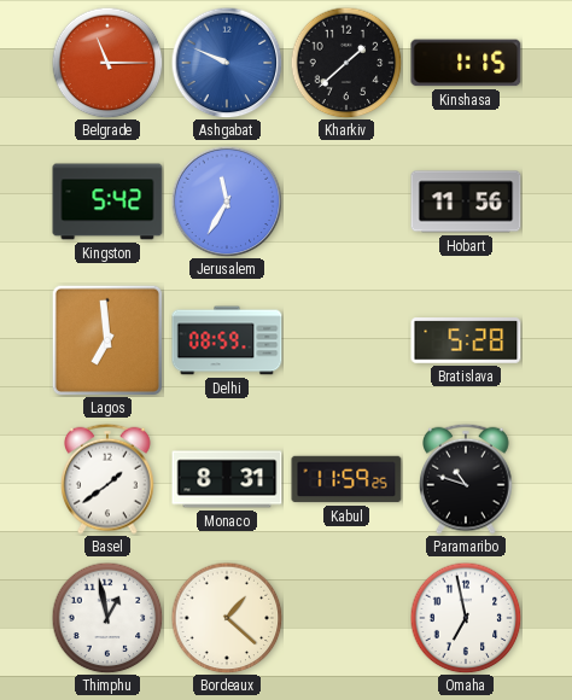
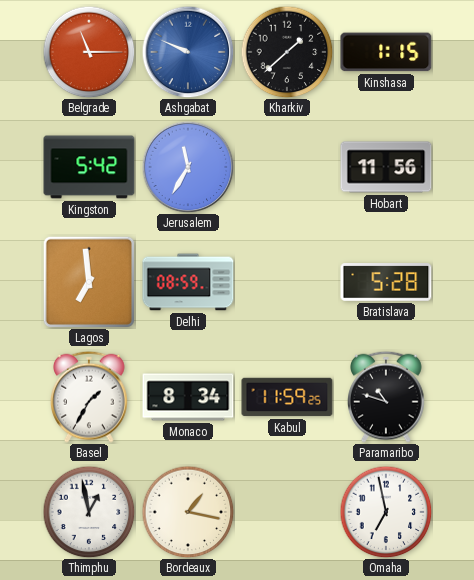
Basel: 1:39 -> 1:35 (90, 397)
Monaco: 8:31 -> 8:34 (188, 397)
Bordeaux: 1:22 -> 1:17 (188, 512)
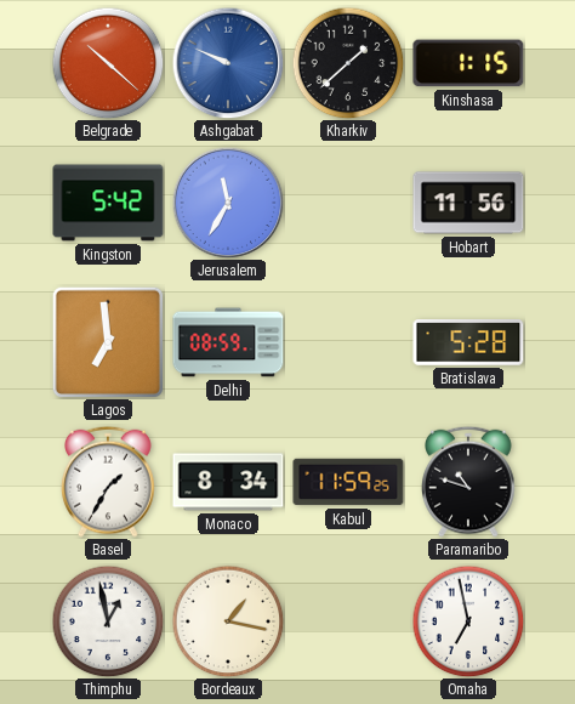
Belgrade: 11:15 -> 10:22 (108, 63)
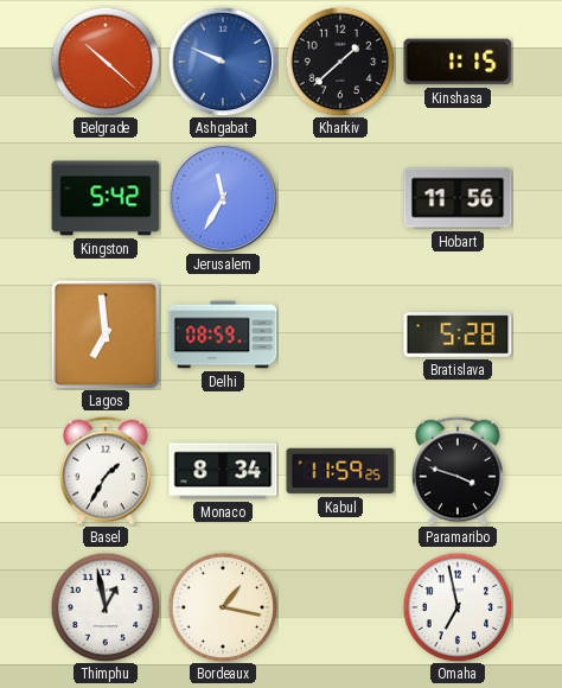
Paramaribo: 10:48 -> 3:48 (459, 471)
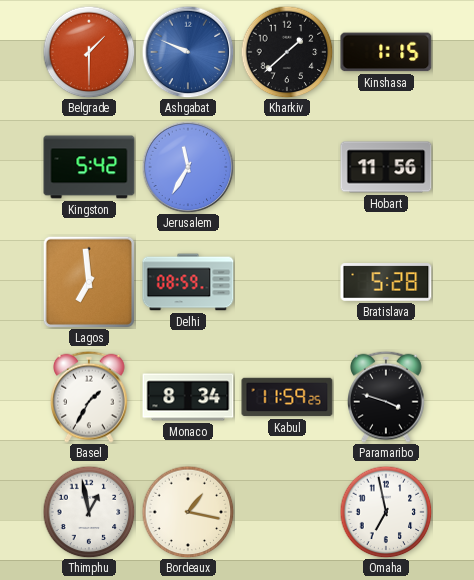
Belgrade: 10:22 -> 1:30 (89, 52)
